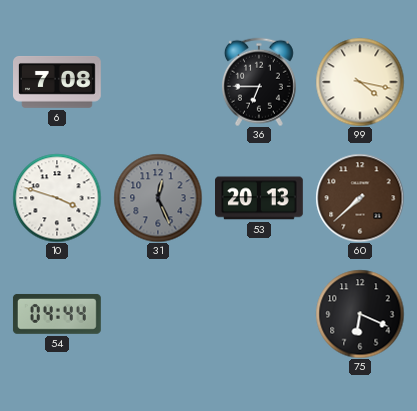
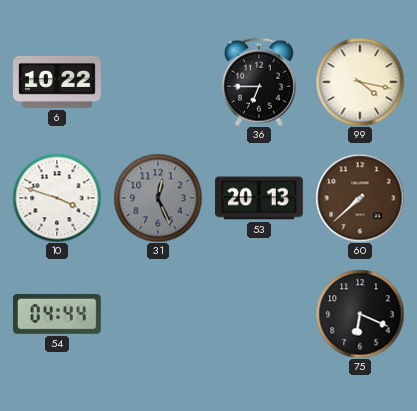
6: 7:08 -> 10:22 (58, 83)
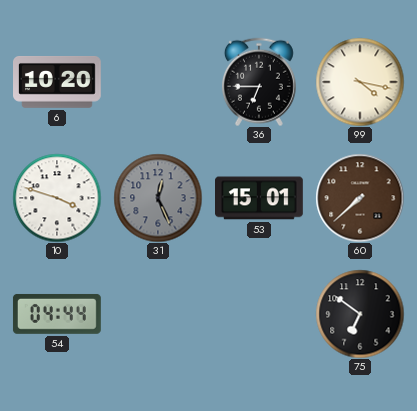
6: 10:22 -> 10:20 (58, 83)
53: 20:13 -> 15:01 (260, 198)
75: 6:19 -> 6:51 (360, 314)
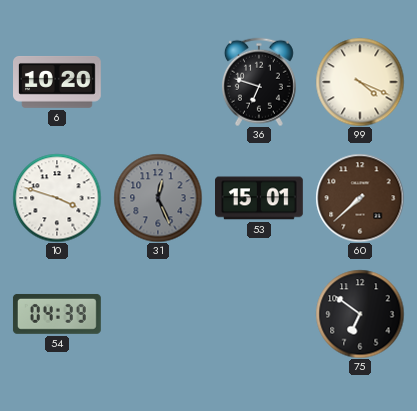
36: 6:45 -> 6:48 (259, 82)
99: 4:17 -> 4:19 (360, 82)
54: 04:44 -> 04:39 (57, 314)
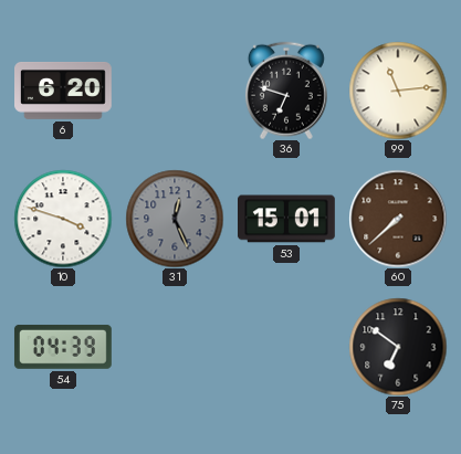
6: 10:20 -> 6:20 (64, 92)
99: 4:19 -> 11:14 (398, 91)
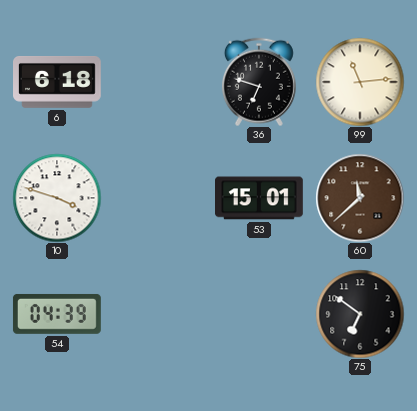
6: 6:20 -> 6:18 (58, 83)
31: 12:26 -> none (175, 219)
60: 7:38 -> 11:38 (360, 198)
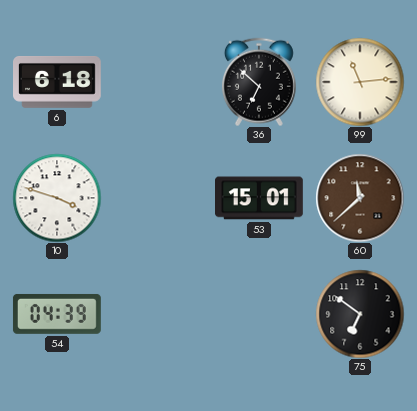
36: 6:48 -> 6:52 (259, 82)
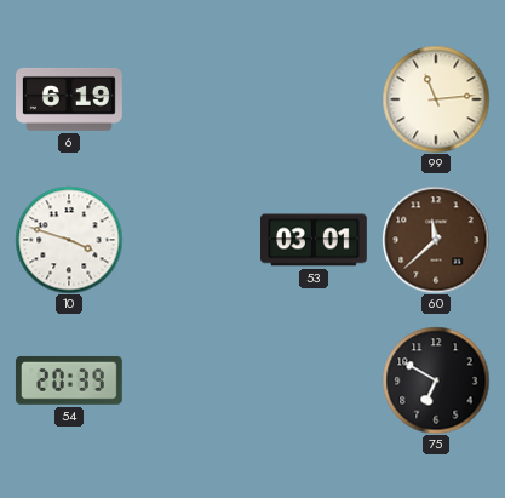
6: 6:18 -> 6:19 (70, 101)
36: 6:52 -> none (259, 82)
53: 15:01 -> 03:01 (315, 240)
54: 04:39 -> 20:39 (69, 380)
75: 6:51 -> 6:50 (436, 380)
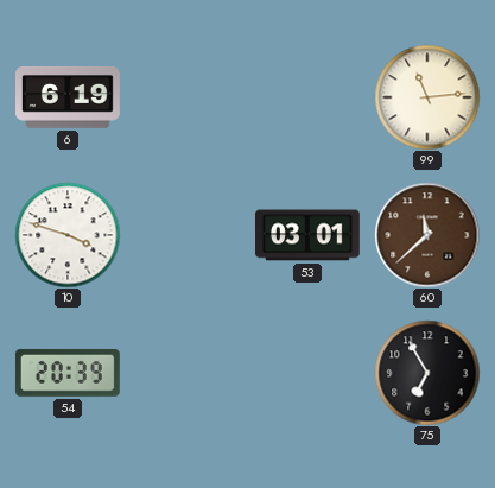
75: 6:50 -> 6:55 (427, 373)
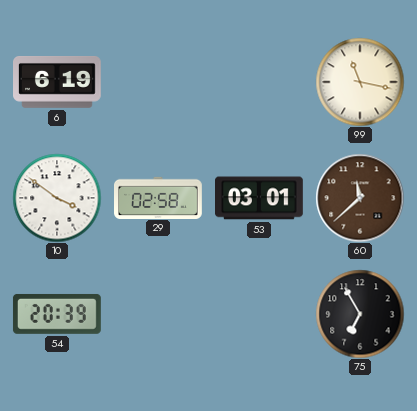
99: 11:14 -> 11:17 (360, 82)
10: 3:48 -> 3:51 (57, 198)
29: none -> 02:58 (159, 197)
